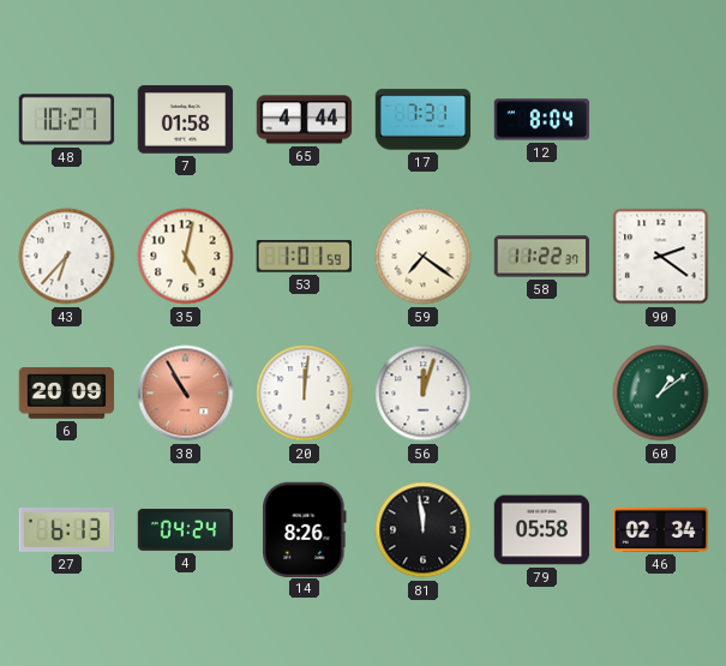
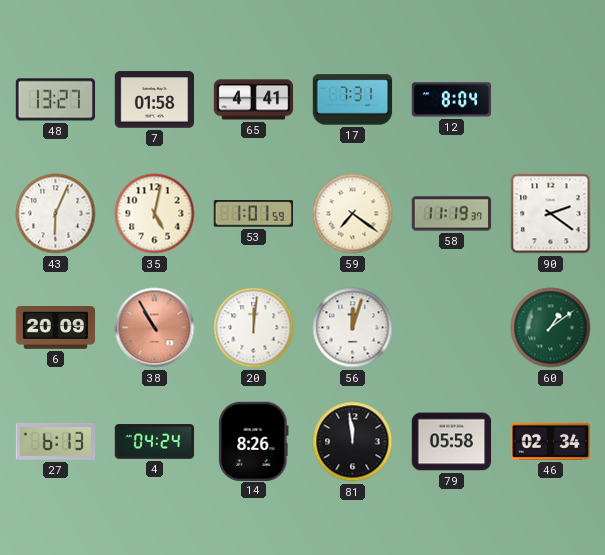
48: 10:27 -> 13:27 (56, 100)
65: 4:44 -> 4:41 (254, 100)
43: 6:37 -> 6:04 (56, 214)
58: 11:22 -> 11:19 (452, 214)
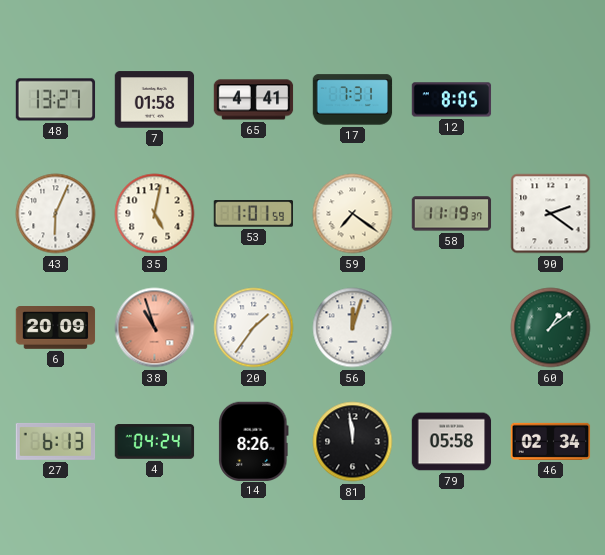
12: 8:04 -> 8:05 (452, 100)
38: 10:55 -> 10:57 (155, 328)
20: 12:01 -> 1:36 (254, 328)
